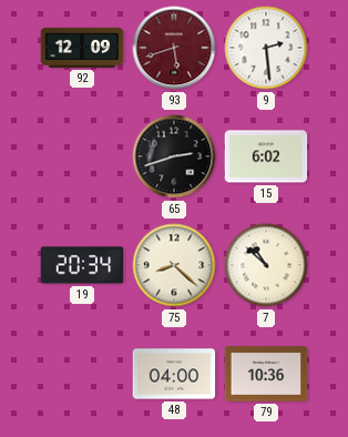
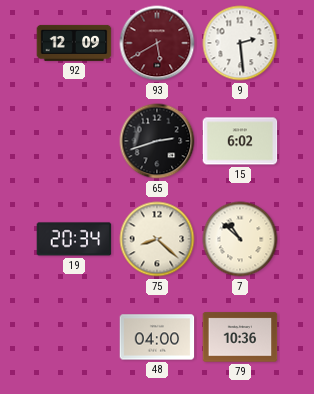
93: 5:42 -> 5:40 (157, 43)
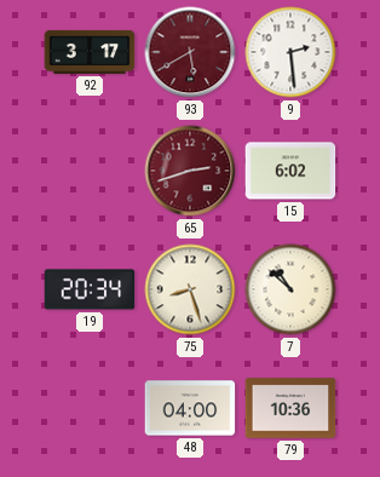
92: 12:09 -> 3:17 (90, 52)
65 dial: black -> burgundy (190, 171)
75: 8:22 -> 8:27 (190, 289)
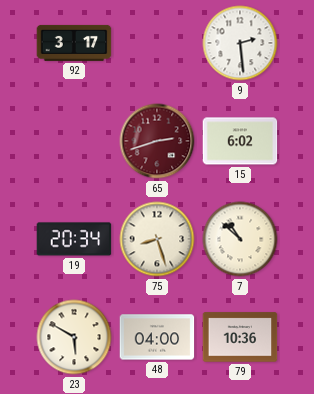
93: 5:40 -> none (190, 52)
23: none -> 5:50 (74, 337)
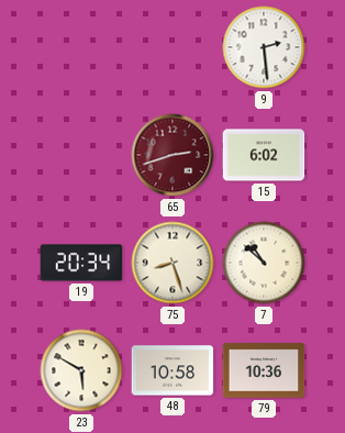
92: 3:17 -> none (74, 43)
48: 04:00 -> 10:58 (172, 370)
